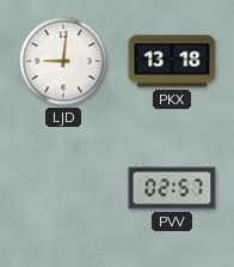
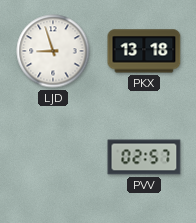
LJD: 9:01 -> 8:57 (53, 51)
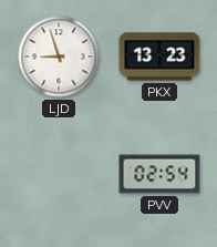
PKX: 13:18 -> 13:23 (159, 56)
PVV: 02:57 -> 02:54 (159, 174)
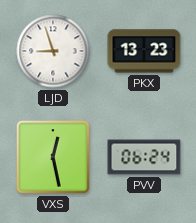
VXS: none -> 12:28 (53, 157)
PVV: 02:54 -> 06:24 (144, 157)
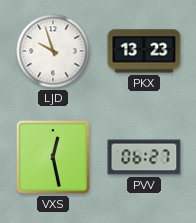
LJD: 8:57 -> 9:57 (53, 51)
PVV: 06:24 -> 06:27 (144, 157)
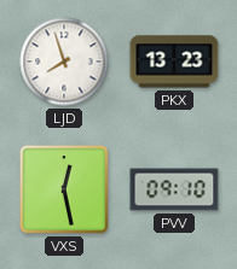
LJD: 9:57 -> 7:57 (64, 62)
PVV: 06:27 -> 09:10 (174, 189)
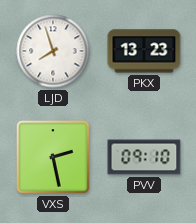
VXS: 12:28 -> 2:28 (53, 157)
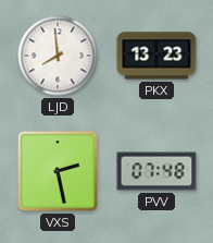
LJD: 7:57 -> 7:59 (58, 56)
PVV: 09:10 -> 07:48 (156, 171)
